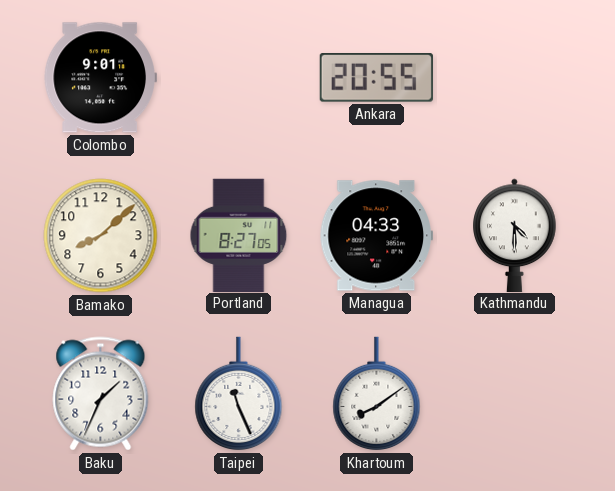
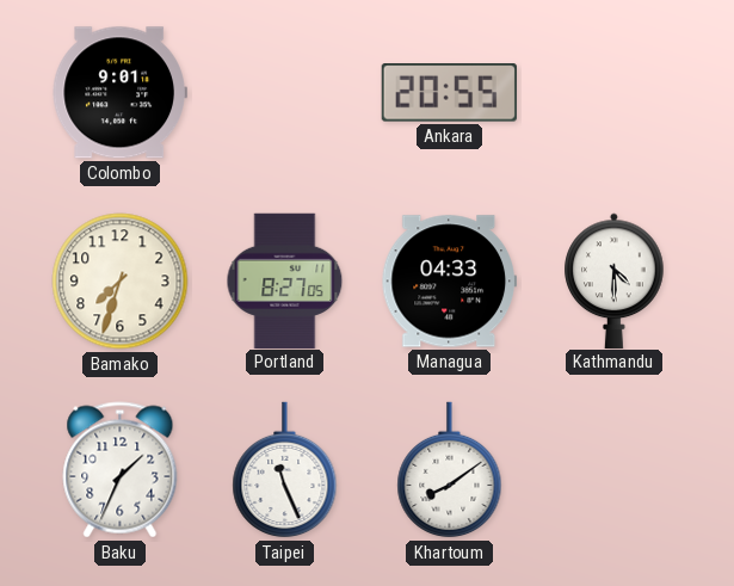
Bamako: 8:08 -> 7:33 (121, 282)
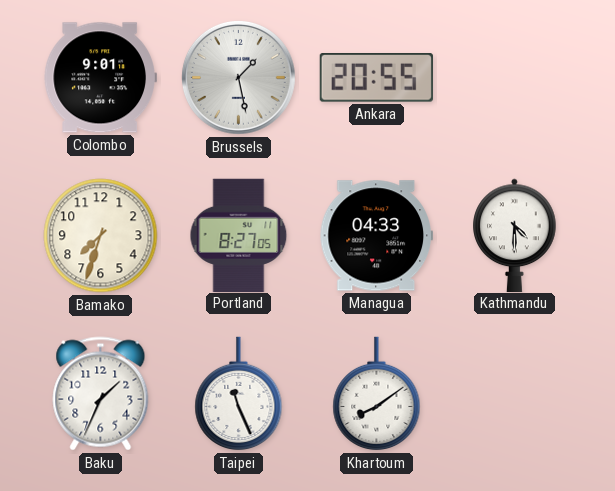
Brussels: none -> 1:28 (238, 77)
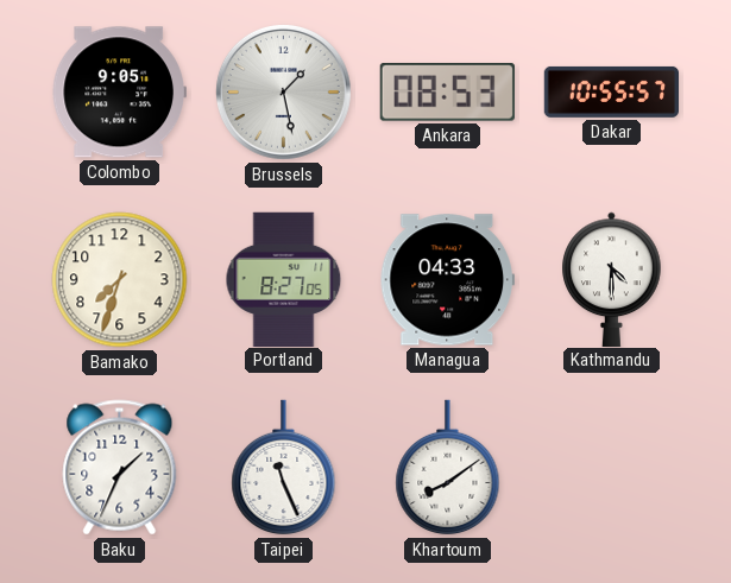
Colombo: 9:01 -> 9:05 (119, 93)
Ankara: 20:55 -> 08:53 (447, 93)
Dakar: none -> 10:55 (611, 91)
